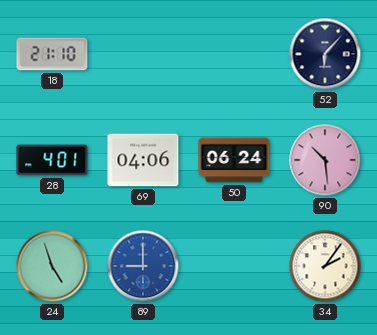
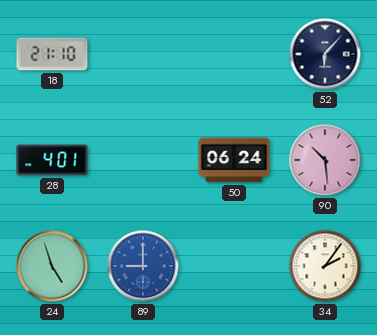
69: 04:06 -> none (143, 160)
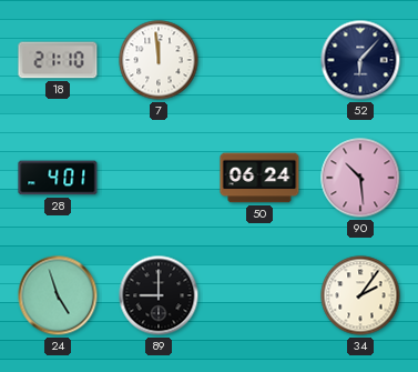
7: none -> 11:59 (159, 60)
89 dial: blue -> black (159, 295)
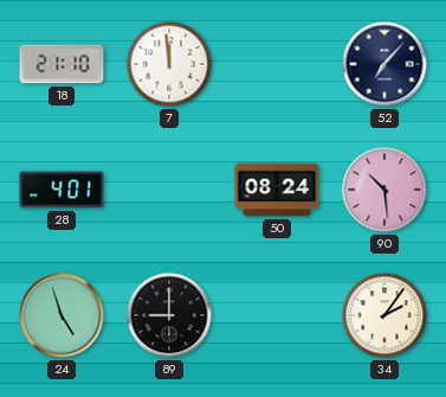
52: 6:07 -> 7:07 (384, 64)
50: 06:24 -> 08:24 (277, 190)
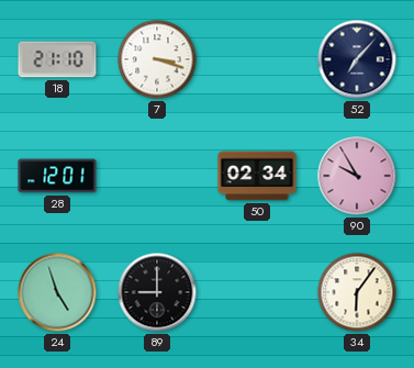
7: 11:59 -> 3:18 (157, 59)
28: 4:01 -> 12:01 (57, 176)
50: 08:24 -> 02:34 (257, 176)
90: 10:29 -> 9:55 (357, 176)
34: 2:06 -> 6:06 (357, 292)
